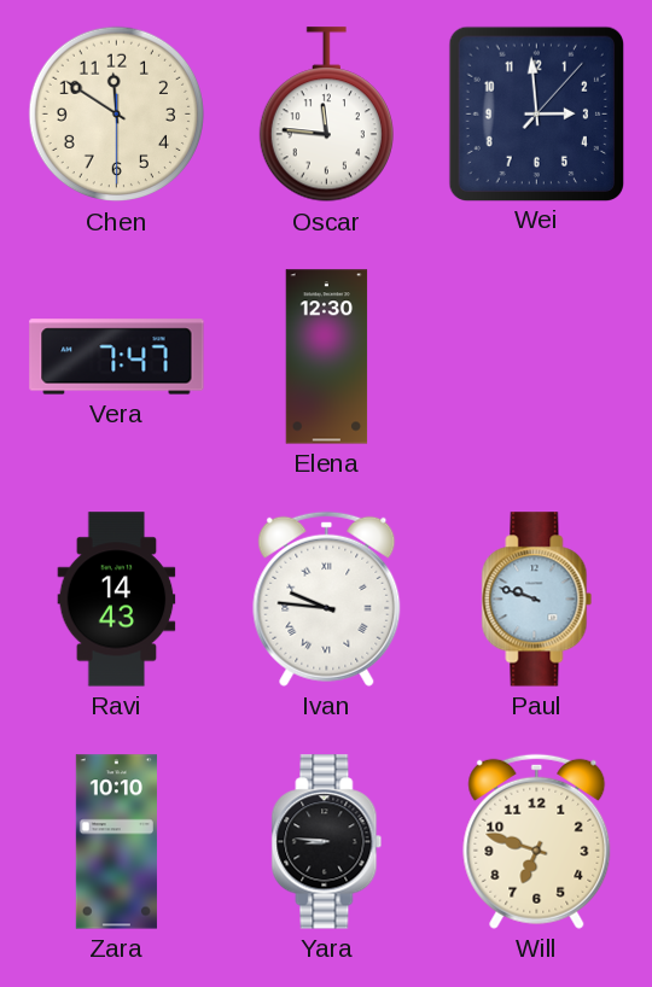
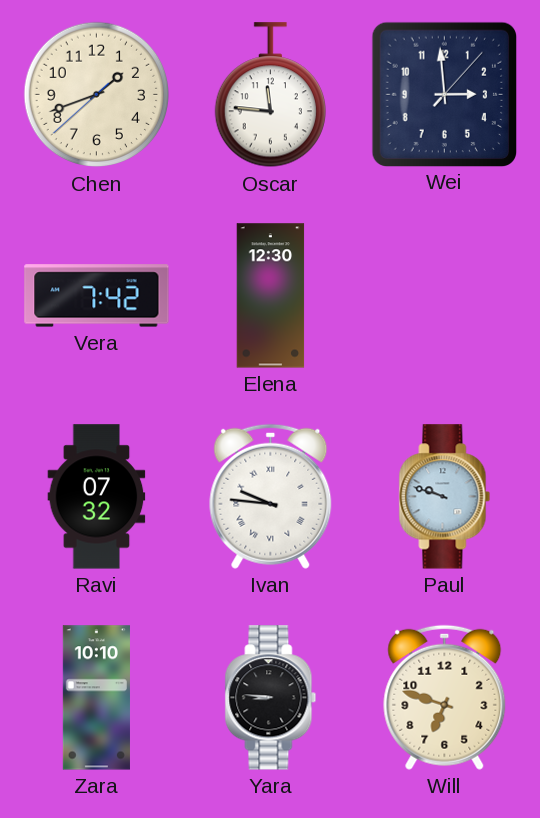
Chen: 11:50 -> 1:41 (97, 95)
Vera: 7:47 -> 7:42 (97, 296)
Ravi: 14:43 -> 07:32 (97, 497)
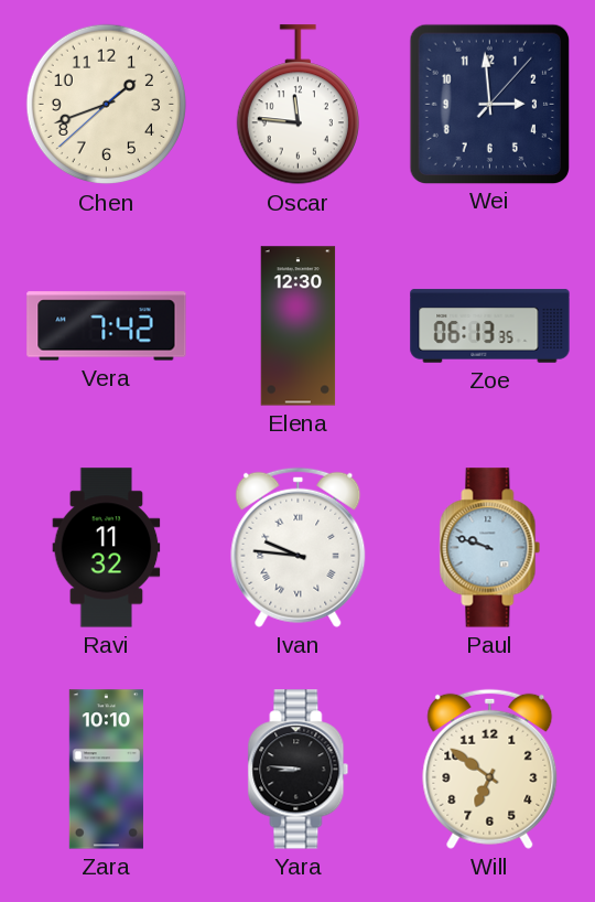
Zoe: none -> 06:13 (490, 326)
Ravi: 07:32 -> 11:32 (107, 548)
Will: 6:48 -> 6:51 (490, 769)
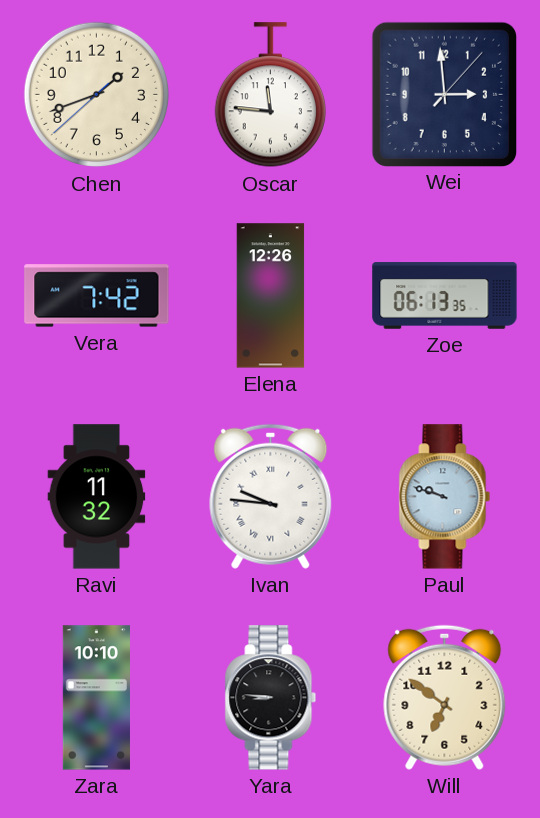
Elena: 12:30 -> 12:26 (271, 296)
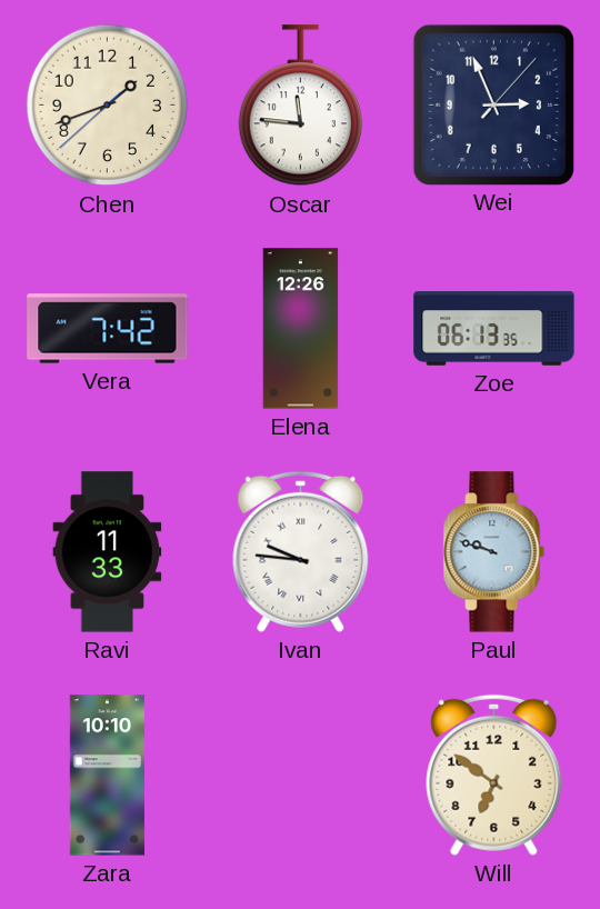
Wei: 2:59 -> 2:56 (493, 104)
Ravi: 11:32 -> 11:33 (108, 552)
Yara: 8:46 -> none (271, 698)
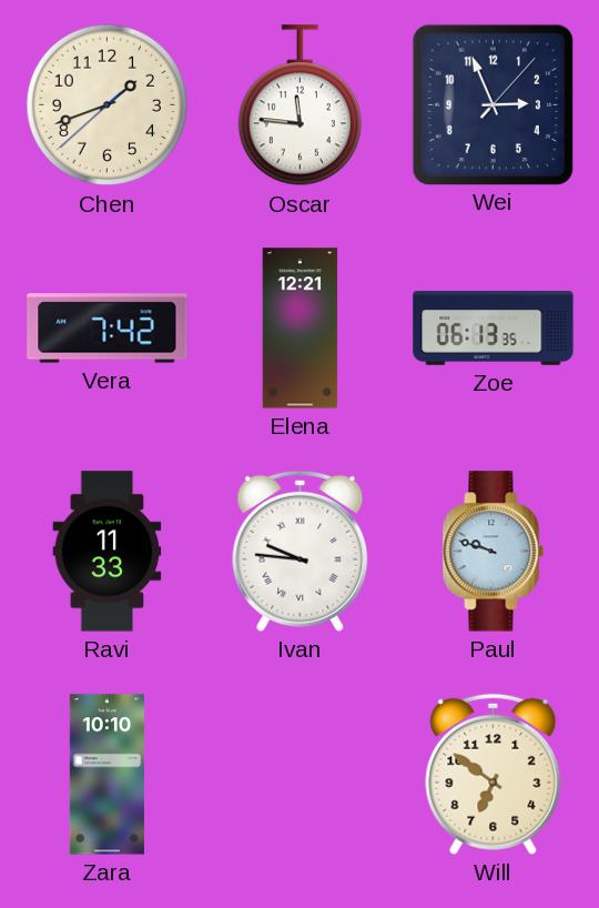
Elena: 12:26 -> 12:21 (301, 329)
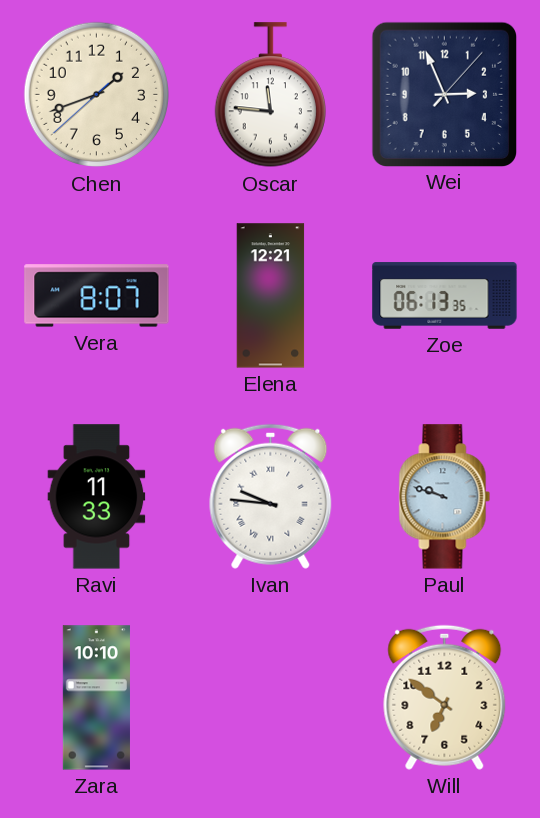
Vera: 7:42 -> 8:07 (97, 296)
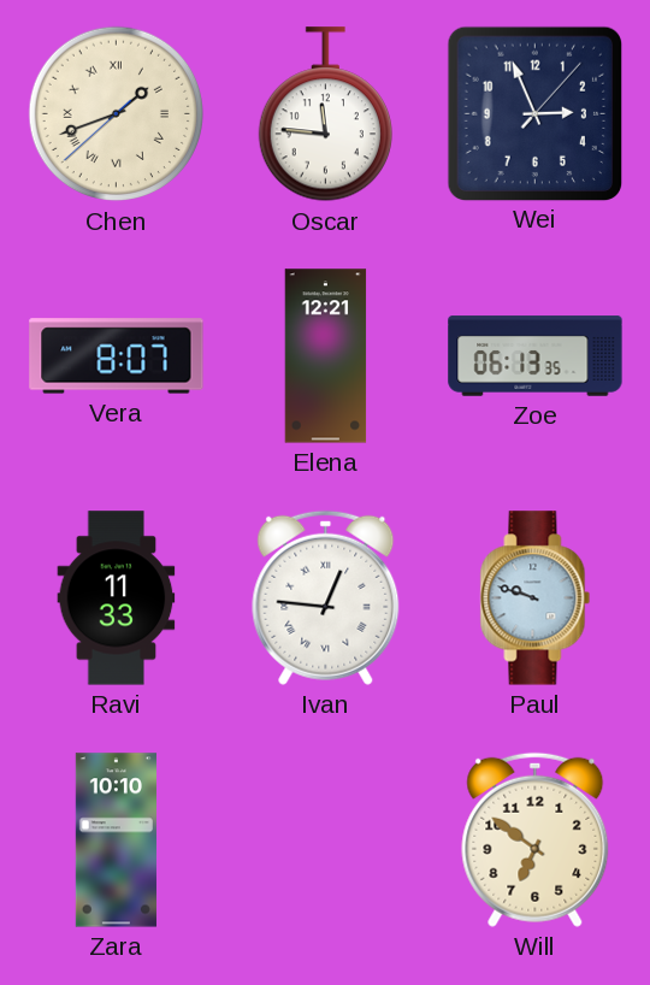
Chen numerals: Arabic -> Roman (117, 114)
Ivan: 9:46 -> 12:46 (326, 597)
